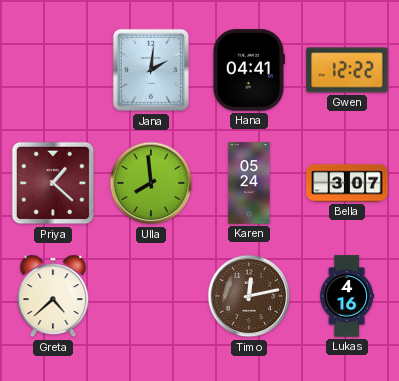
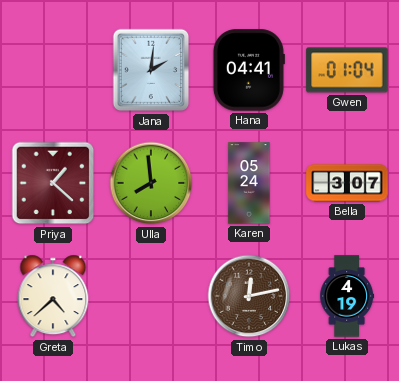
Gwen: 12:22 -> 01:04 (347, 70)
Lukas: 4:16 -> 4:19 (347, 296)
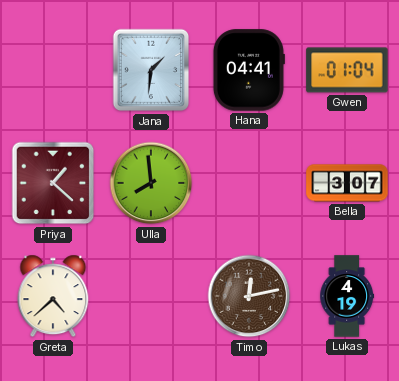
Jana: 2:01 -> 1:31 (151, 70)
Karen: 05:24 -> none (249, 183)
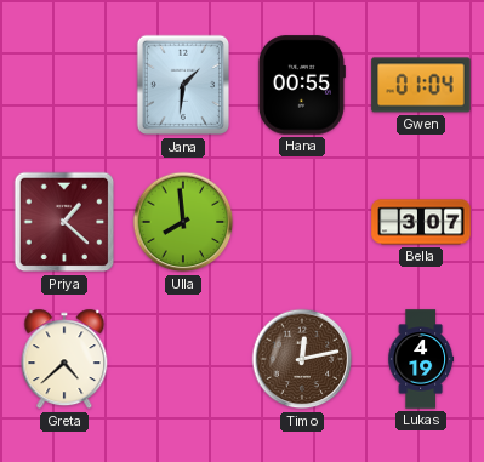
Hana: 04:41 -> 00:55 (301, 85)
